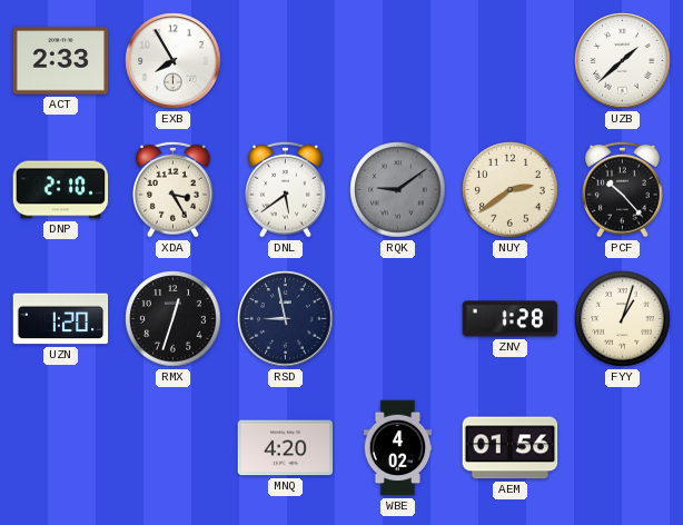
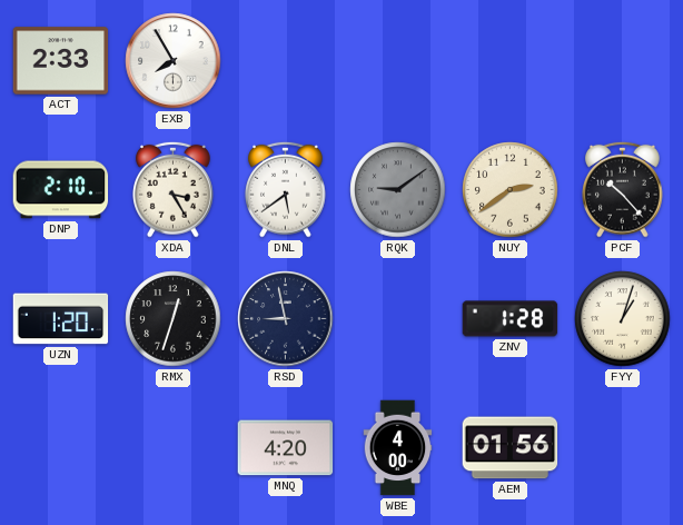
UZB: 1:38 -> none (623, 61)
WBE: 4:02 -> 4:00 (398, 448)
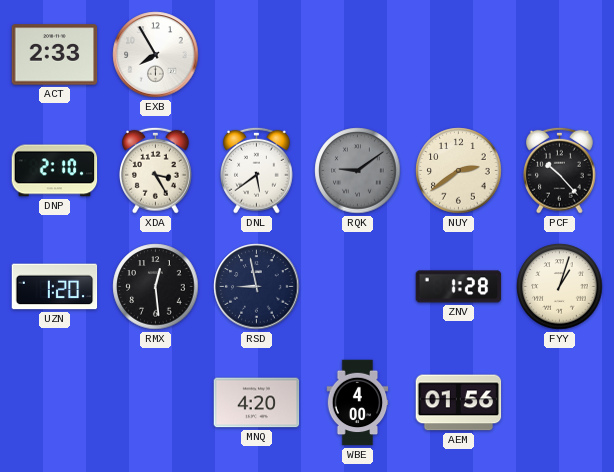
RMX: 12:33 -> 12:29 (156, 287)
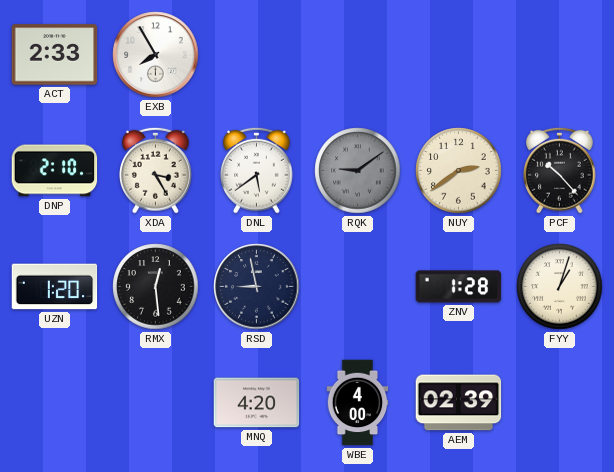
AEM: 01:56 -> 02:39 (459, 403)
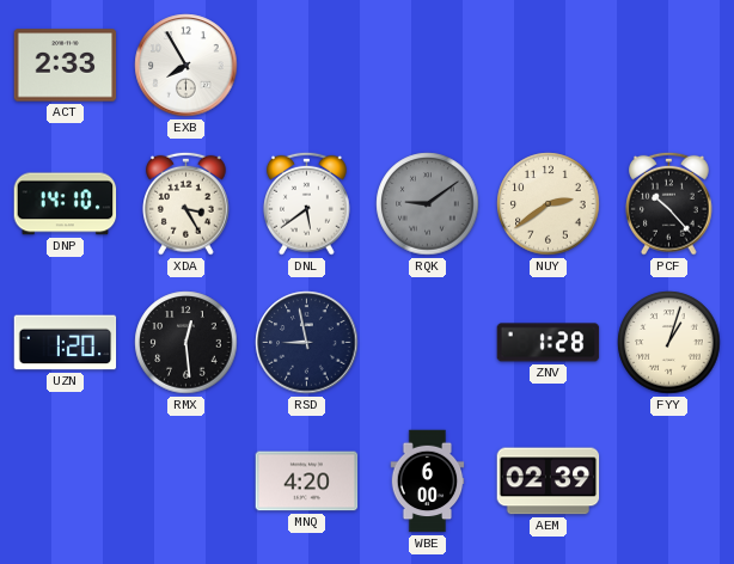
DNP: 2:10 -> 14:10 (66, 204)
WBE: 4:00 -> 6:00 (428, 482)
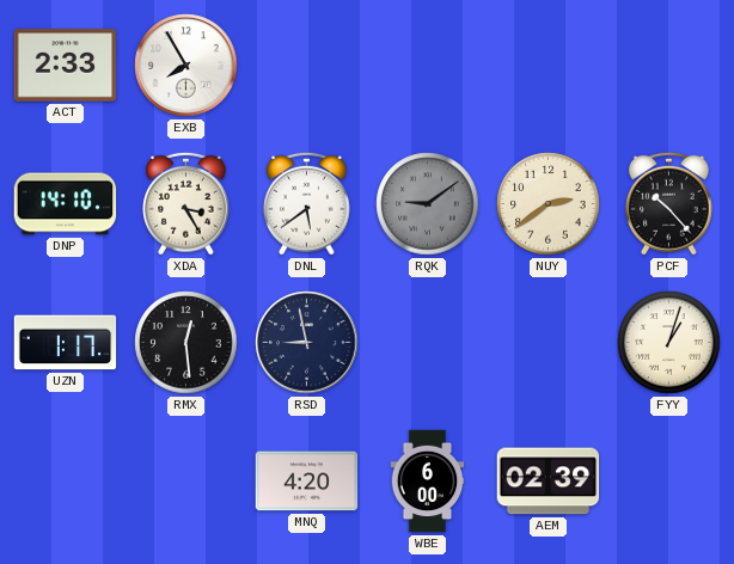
UZN: 1:20 -> 1:17 (66, 343)
ZNV: 1:28 -> none (549, 343)
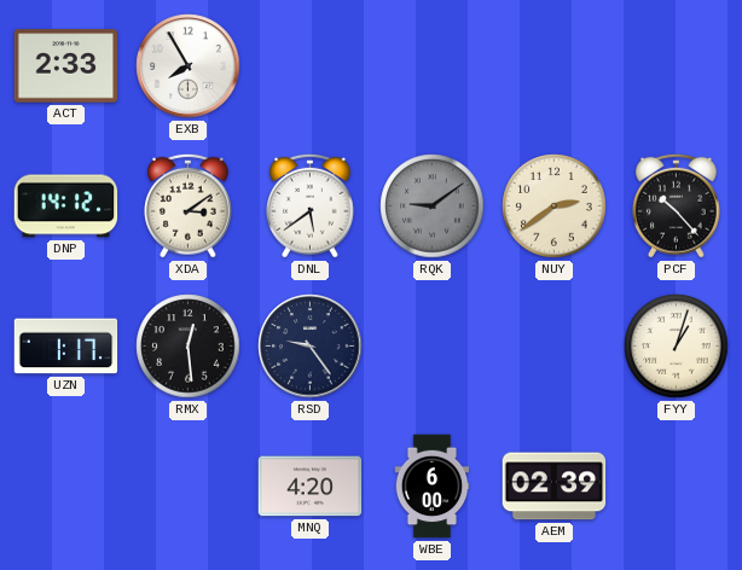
DNP: 14:10 -> 14:12 (66, 207)
XDA: 3:25 -> 3:09 (189, 205)
RSD: 8:58 -> 9:24 (311, 347)
